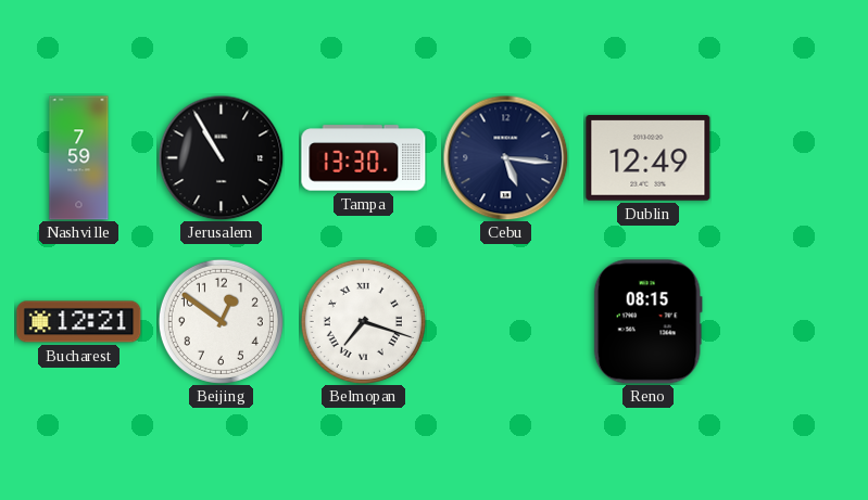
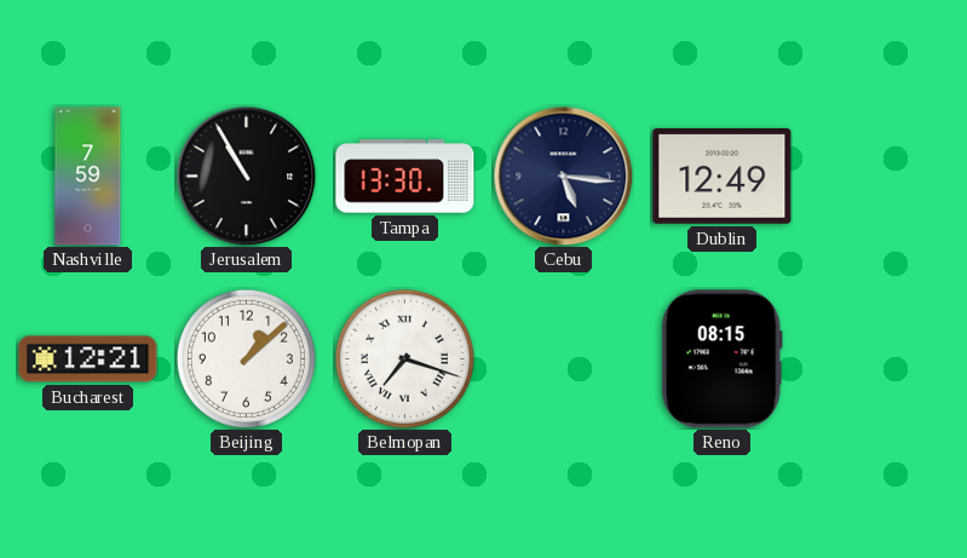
Beijing: 12:51 -> 1:08 (246, 358)
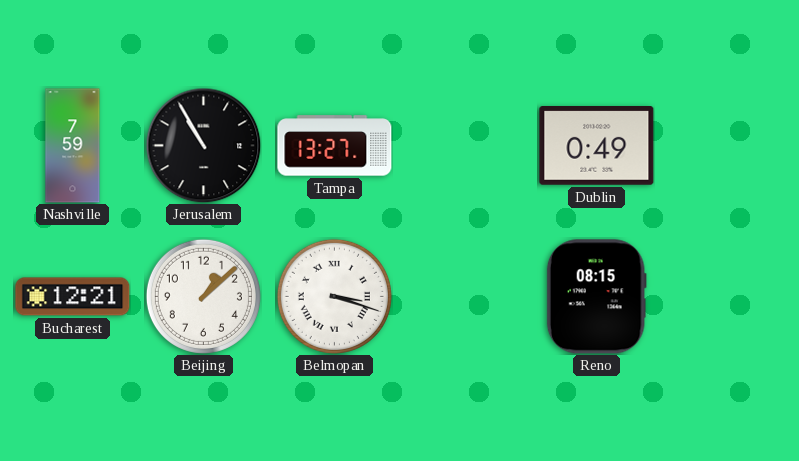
Tampa: 13:30 -> 13:27 (335, 146)
Cebu: 5:16 -> none (563, 176)
Dublin: 12:49 -> 0:49 (597, 146)
Belmopan: 7:18 -> 3:18 (334, 296)
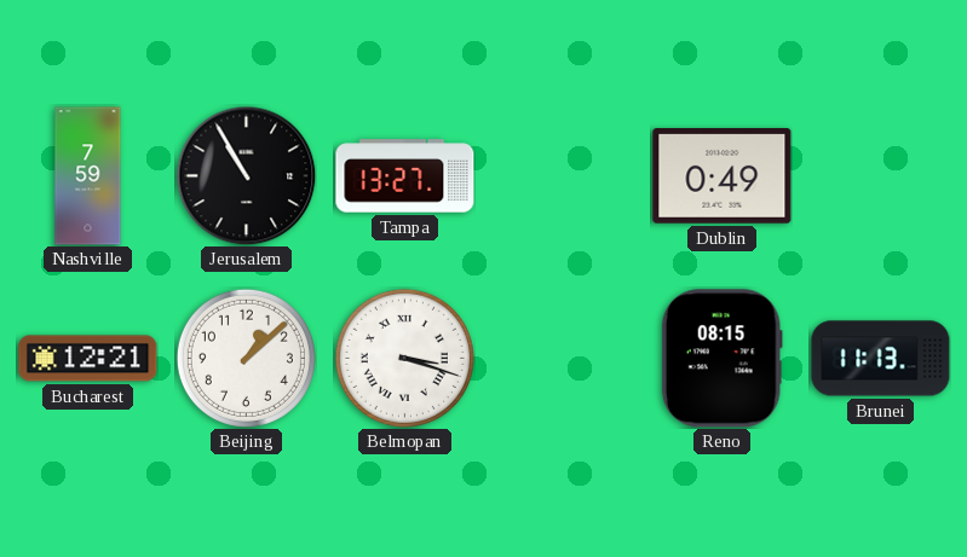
Brunei: none -> 11:13 (881, 359)
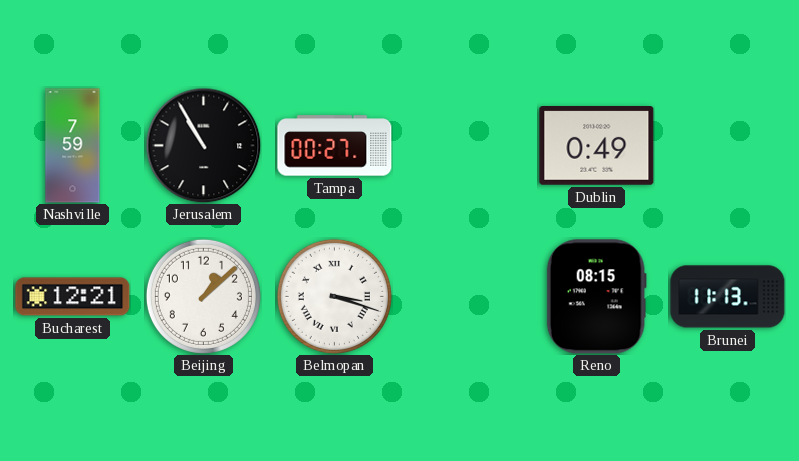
Tampa: 13:27 -> 00:27 (335, 146)
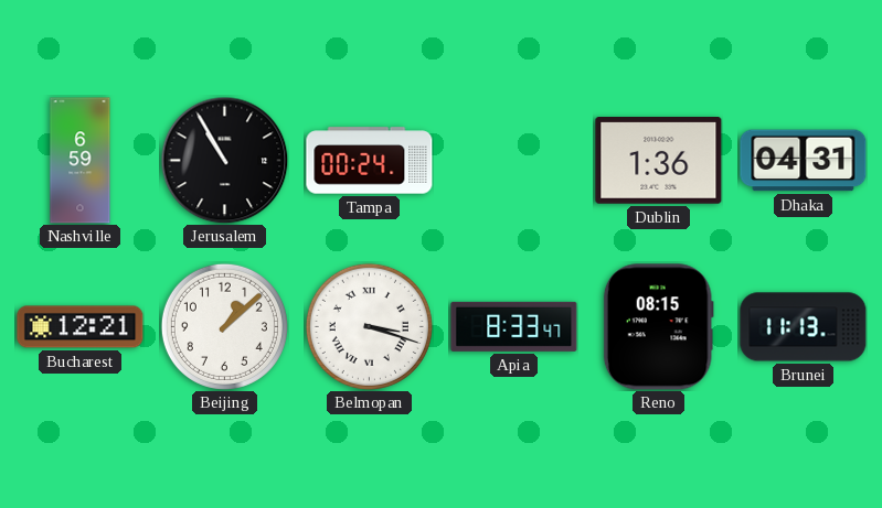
Nashville: 7:59 -> 6:59 (81, 161)
Tampa: 00:27 -> 00:24 (370, 161)
Dublin: 0:49 -> 1:36 (659, 161)
Dhaka: none -> 04:31 (804, 161)
Apia: none -> 8:33 (514, 326)
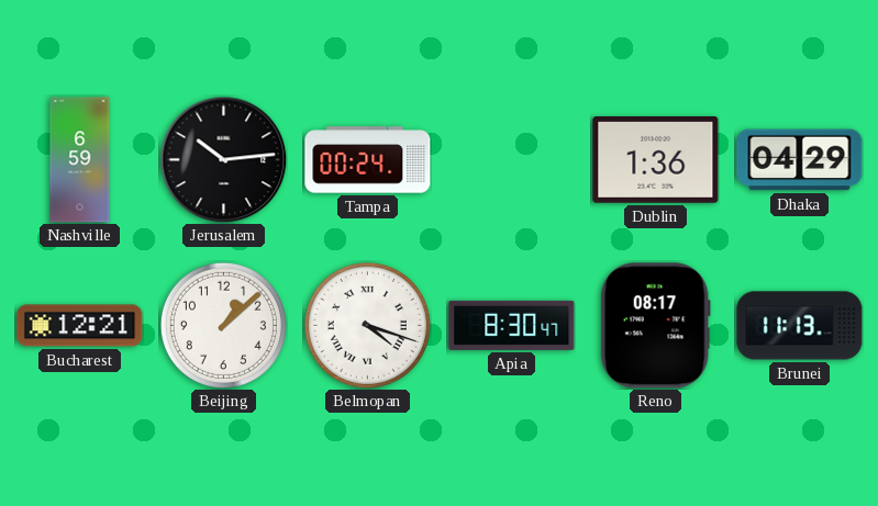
Jerusalem: 10:55 -> 10:14 (223, 159)
Dhaka: 04:31 -> 04:29 (800, 160)
Belmopan: 3:18 -> 4:18 (367, 325)
Apia: 8:33 -> 8:30 (512, 325)
Reno: 08:15 -> 08:17 (655, 326)
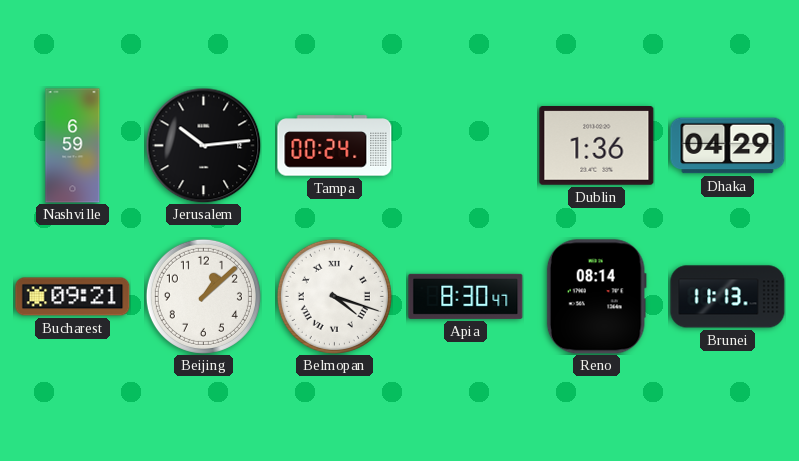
Bucharest: 12:21 -> 09:21 (73, 297)
Reno: 08:17 -> 08:14 (596, 297)
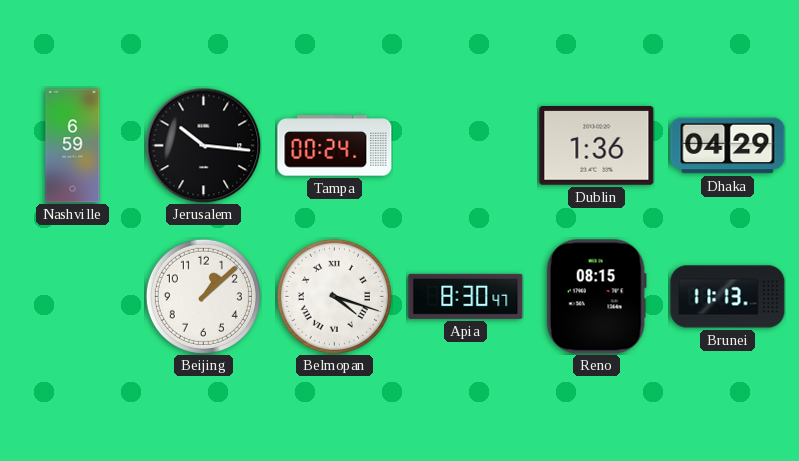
Jerusalem: 10:14 -> 10:16 (203, 145)
Bucharest: 09:21 -> none (73, 297)
Reno: 08:14 -> 08:15 (596, 297)
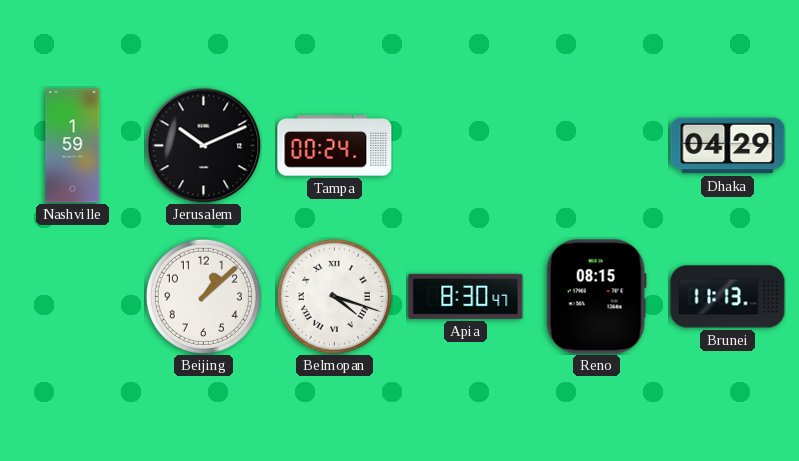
Nashville: 6:59 -> 1:59 (73, 146)
Jerusalem: 10:16 -> 10:11 (203, 145)
Dublin: 1:36 -> none (597, 146)
